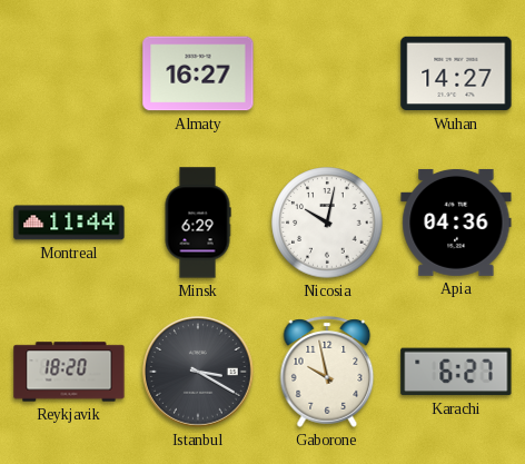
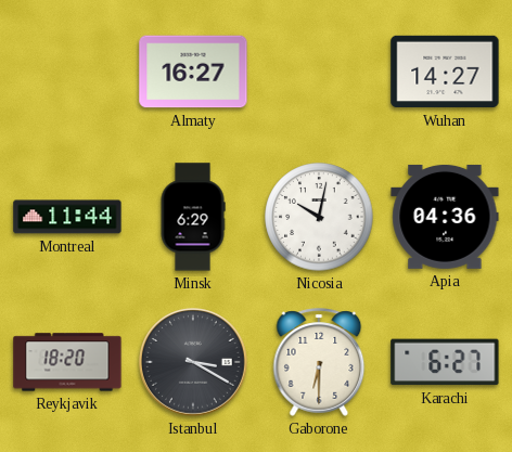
Gaborone: 9:58 -> 6:30 (319, 362)
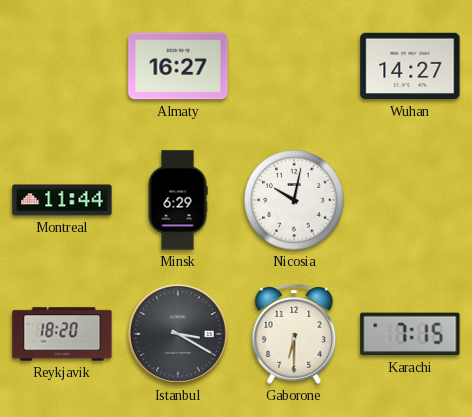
Apia: 04:36 -> none (445, 217)
Karachi: 6:27 -> 7:15 (410, 334)
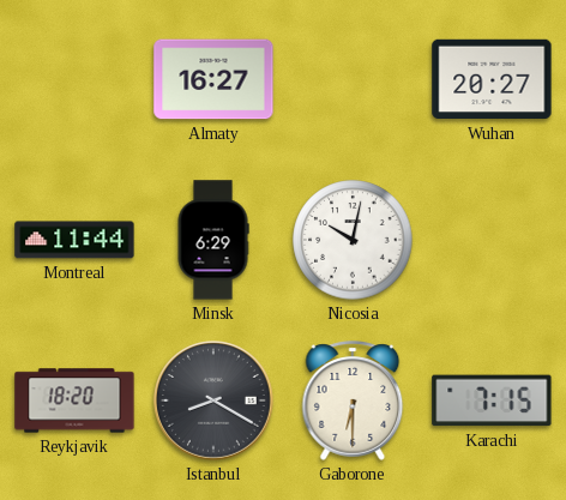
Wuhan: 14:27 -> 20:27 (492, 79)
Istanbul: 3:20 -> 8:20 (215, 402)
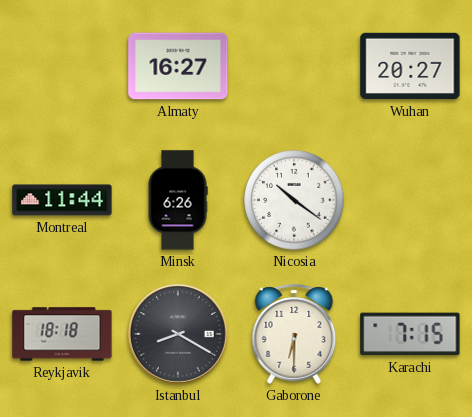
Minsk: 6:29 -> 6:26 (178, 200)
Nicosia: 10:02 -> 10:21 (294, 200)
Reykjavik: 18:20 -> 18:18 (62, 334)
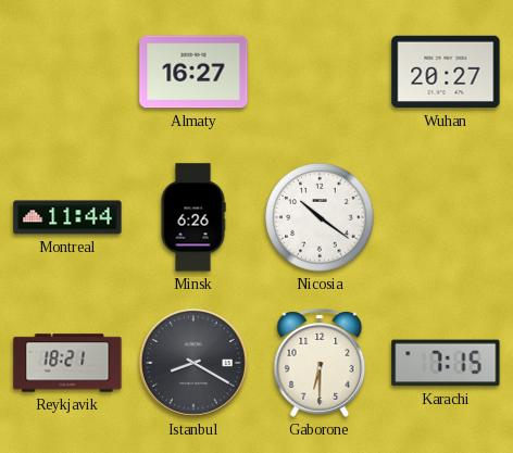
Reykjavik: 18:18 -> 18:21 (67, 363)
